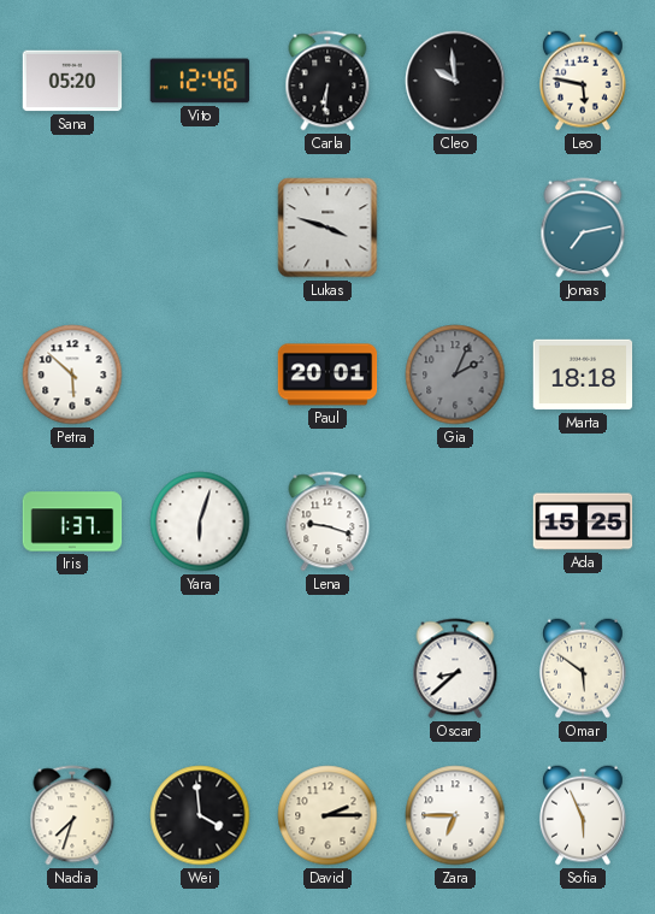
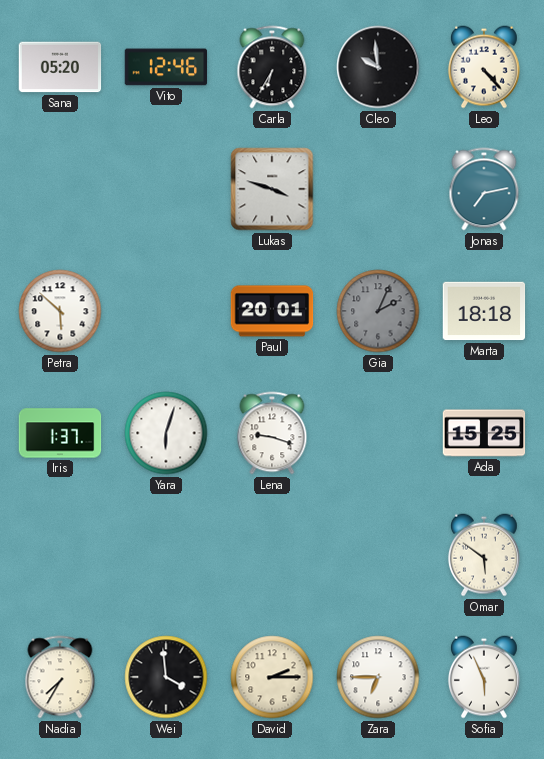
Carla: 6:31 -> 6:35 (272, 67)
Leo: 5:47 -> 4:23 (484, 67)
Oscar: 8:38 -> none (455, 668)
Nadia: 7:33 -> 7:35 (60, 677)
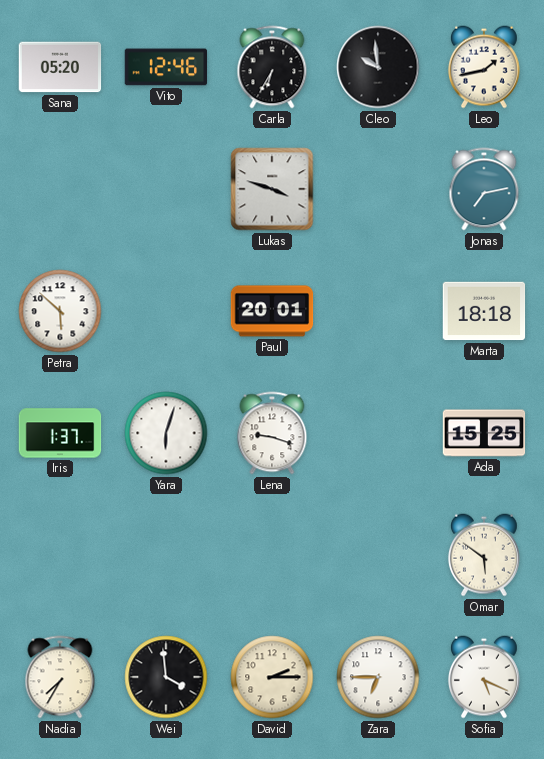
Leo: 4:23 -> 1:43 (484, 67)
Gia: 2:04 -> none (378, 311)
Sofia: 5:56 -> 5:19 (484, 677)
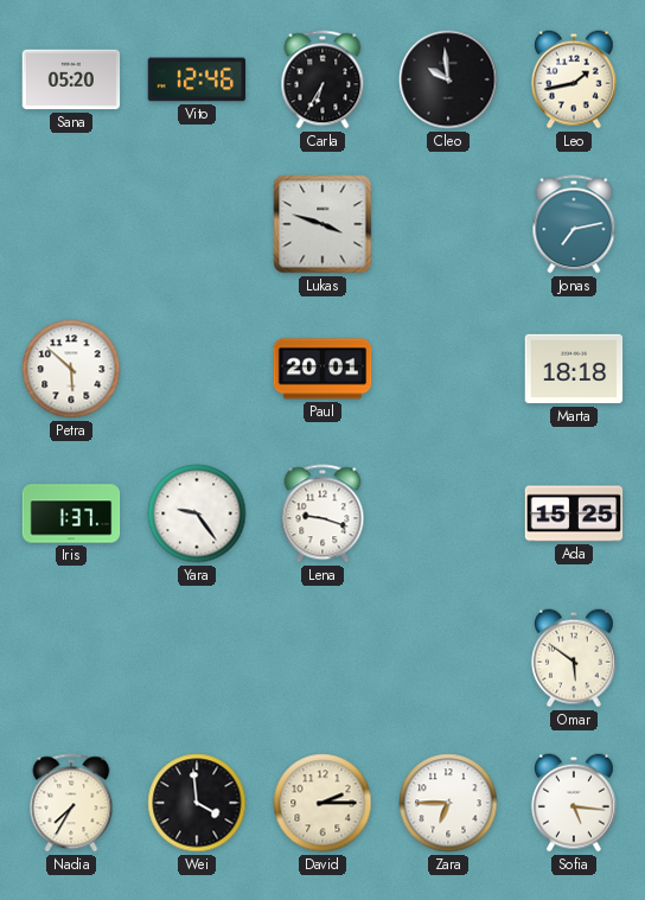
Yara: 6:03 -> 9:24 (197, 513)
Sofia: 5:19 -> 5:16 (574, 803)
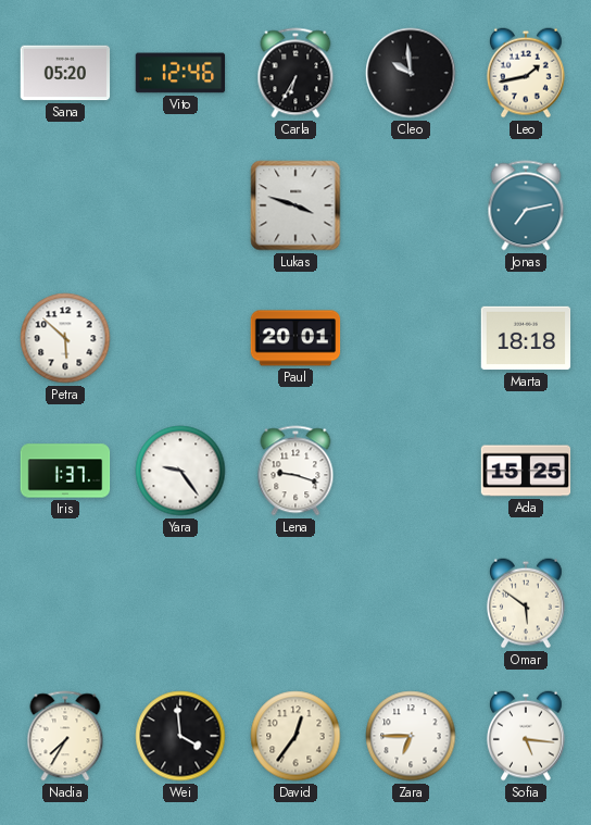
David: 2:15 -> 12:36 (295, 736)
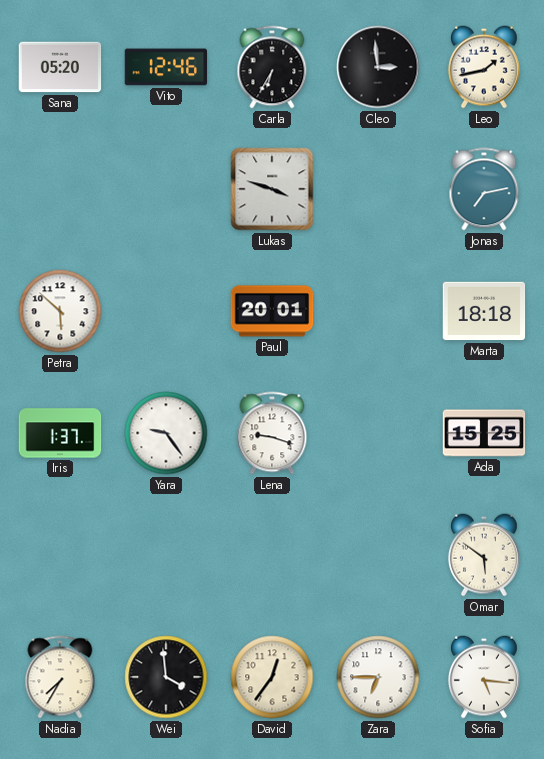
Cleo: 9:59 -> 2:59 (378, 67)
